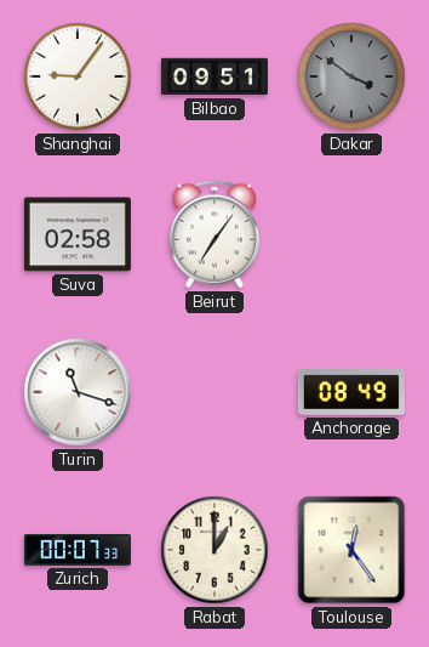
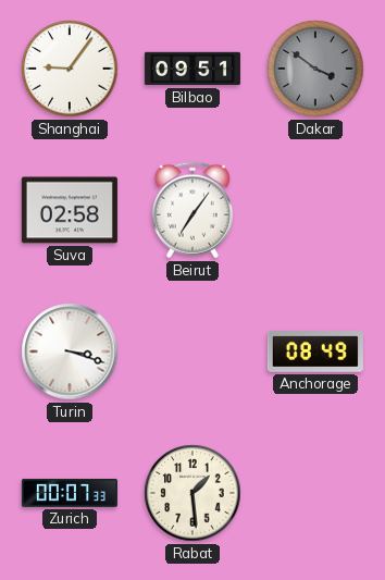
Turin: 11:18 -> 3:18 (70, 351)
Rabat: 1:00 -> 1:29 (192, 493)
Toulouse: 12:24 -> none (351, 550)
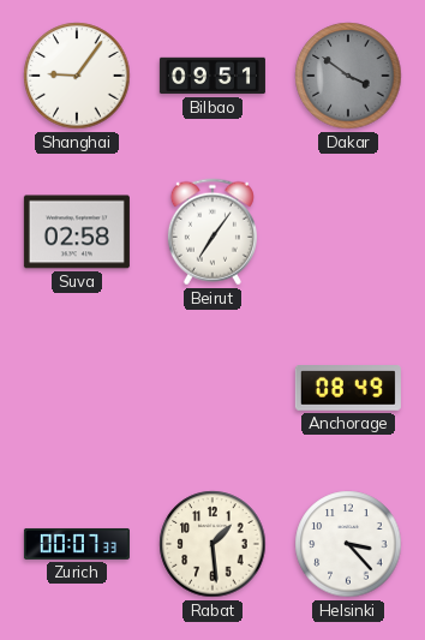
Turin: 3:18 -> none (70, 351)
Helsinki: none -> 3:23 (348, 544)
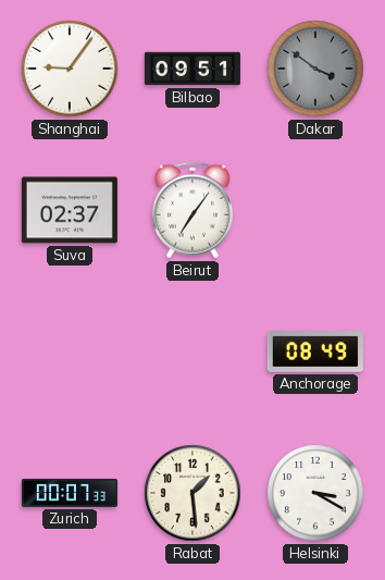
Suva: 02:58 -> 02:37 (70, 210)
Helsinki: 3:23 -> 3:20 (315, 493)
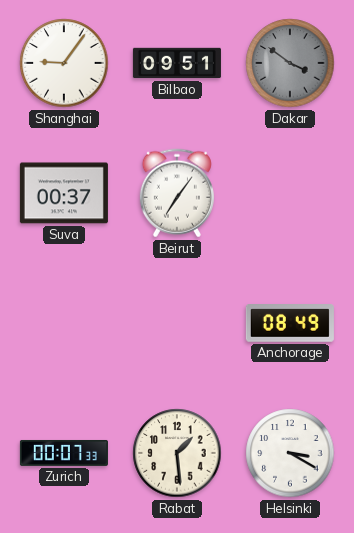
Suva: 02:37 -> 00:37 (64, 193)
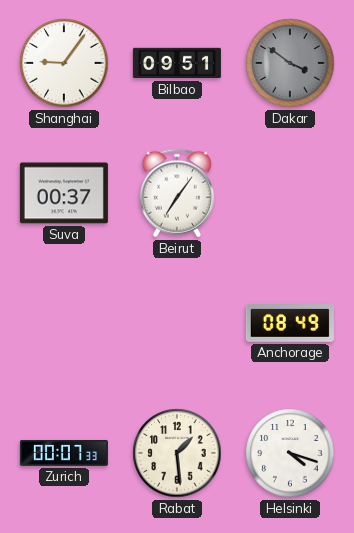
Helsinki: 3:20 -> 4:18 (290, 453)
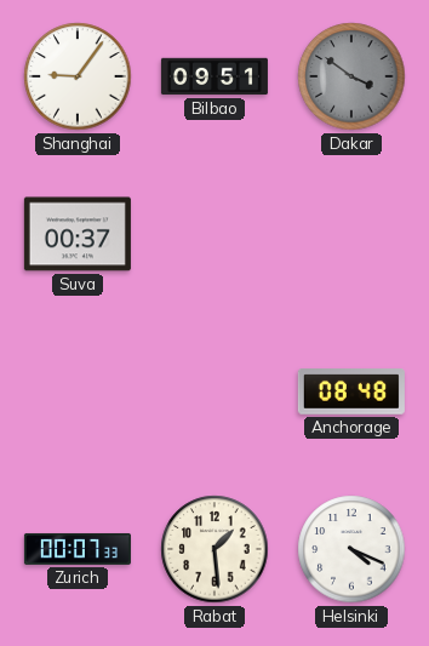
Beirut: 7:06 -> none (177, 193)
Anchorage: 08:49 -> 08:48 (351, 393)
Helsinki: 4:18 -> 4:19 (351, 549)
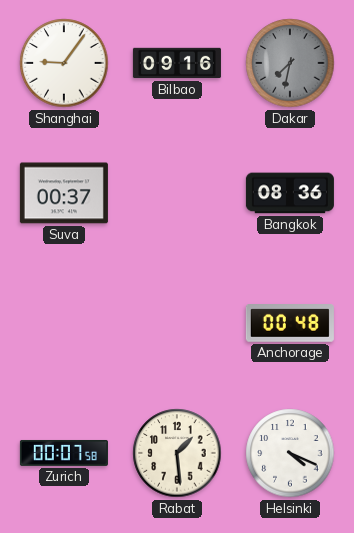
Bilbao: 09:51 -> 09:16 (177, 63)
Dakar: 3:51 -> 7:32 (290, 63)
Bangkok: none -> 08:36 (290, 193)
Anchorage: 08:48 -> 00:48 (290, 324)
Zurich: 00:07:33 -> 00:07:58 (64, 453)
